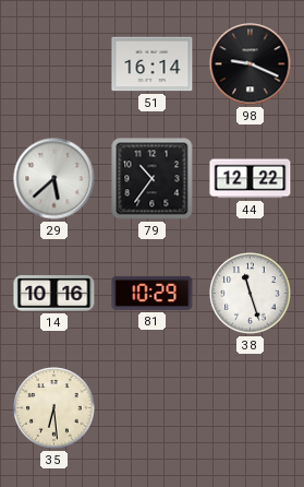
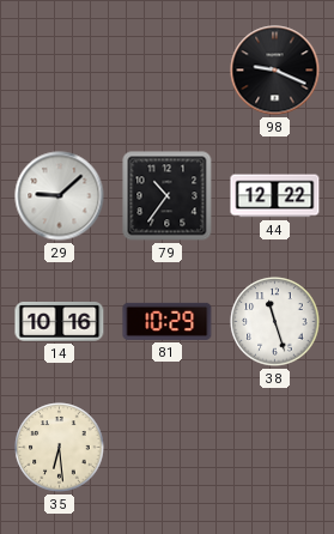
51: 16:14 -> none (153, 64)
29: 5:38 -> 9:08 (60, 196)
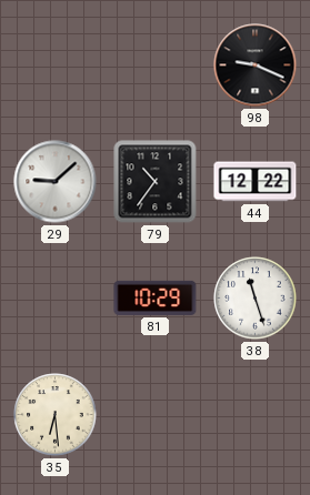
14: 10:16 -> none (60, 322)
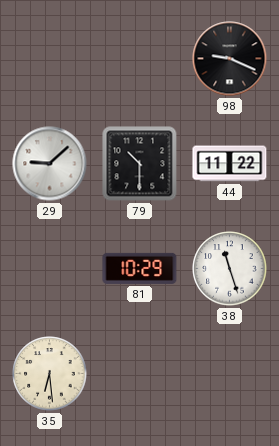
79: 10:36 -> 10:30 (140, 164)
44: 12:22 -> 11:22 (230, 164)
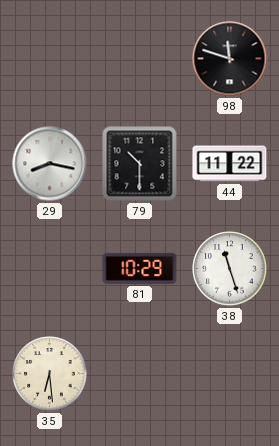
98: 9:19 -> 11:48 (230, 59)
29: 9:08 -> 8:17 (50, 164)
